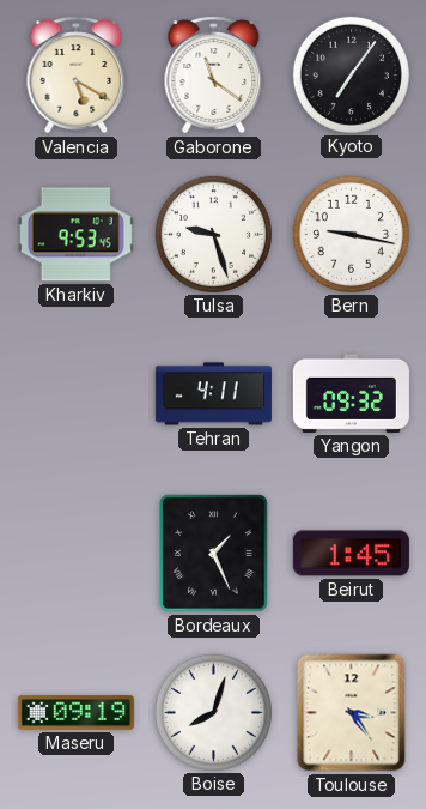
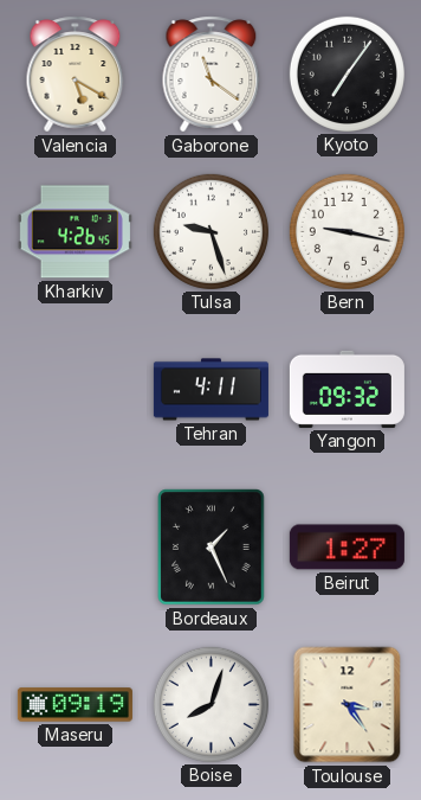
Kharkiv: 9:53 -> 4:26 (75, 232)
Beirut: 1:45 -> 1:27 (346, 548)
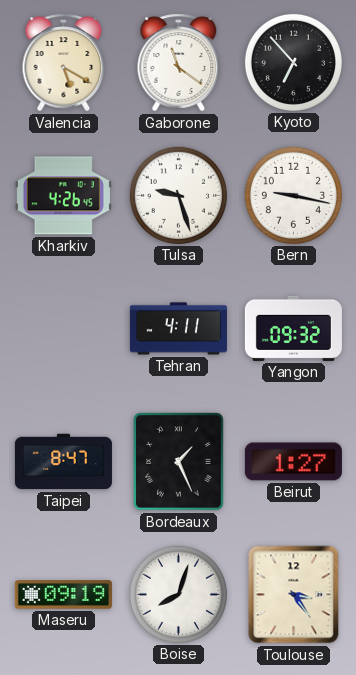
Kyoto: 7:06 -> 6:53 (293, 62)
Taipei: none -> 8:47 (63, 462)
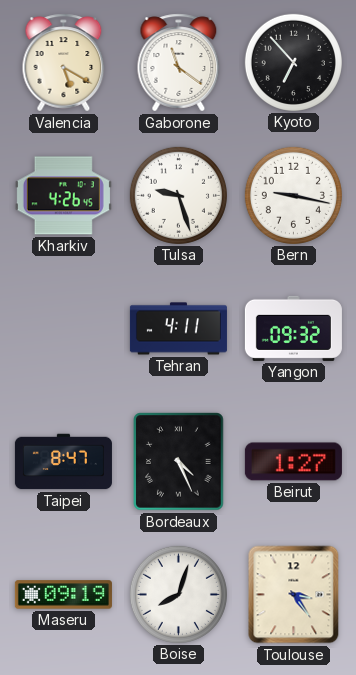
Bordeaux: 1:26 -> 4:26 (179, 462)
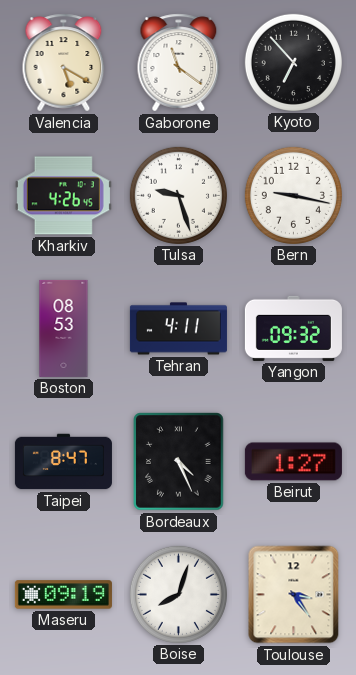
Boston: none -> 08:53 (64, 328)
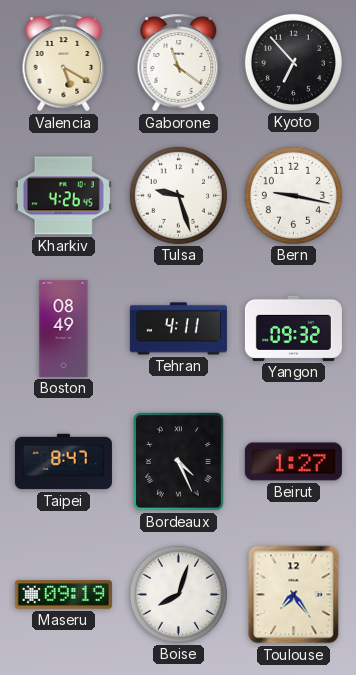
Boston: 08:53 -> 08:49 (64, 328)
Toulouse: 3:24 -> 7:24 (294, 595)
